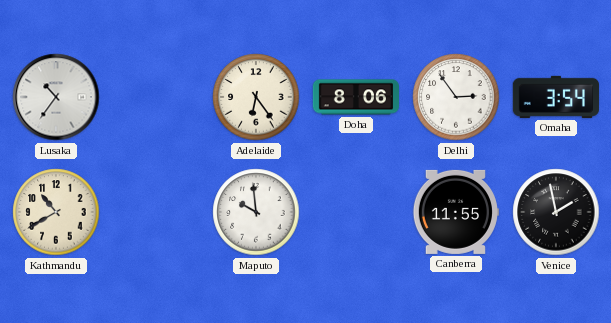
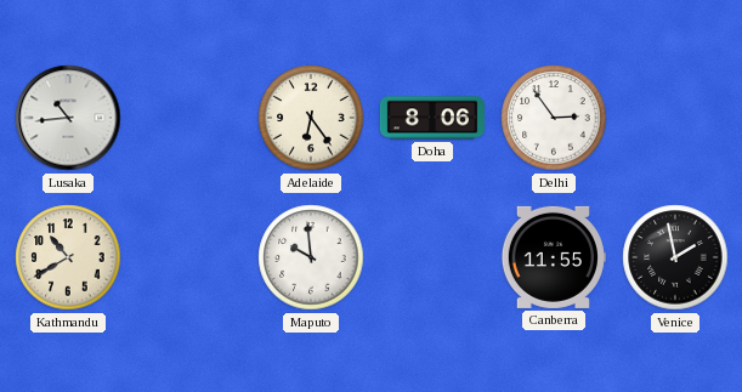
Lusaka: 10:36 -> 10:44 (68, 118)
Omaha: 3:54 -> none (556, 97)
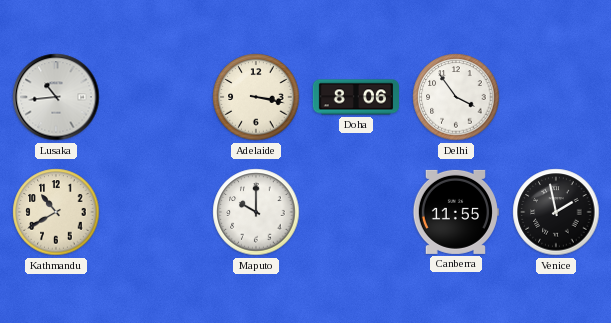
Adelaide: 6:24 -> 3:17 (256, 97)
Delhi: 2:54 -> 3:54 (456, 97)
Maputo: 9:59 -> 10:00 (256, 212)
